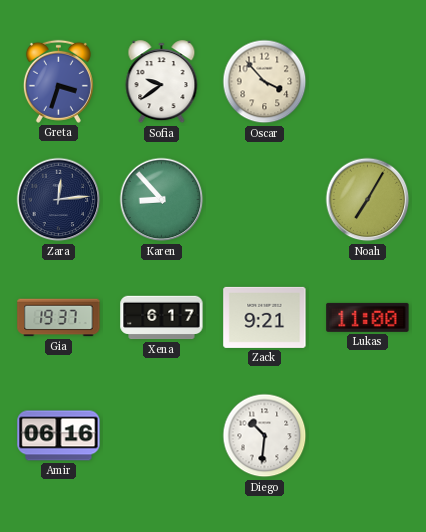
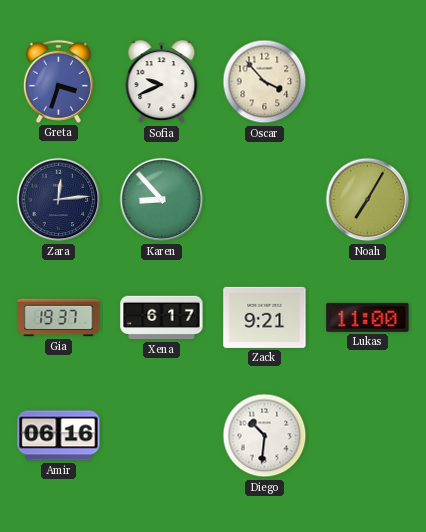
Sofia: 9:39 -> 9:41 (162, 82)
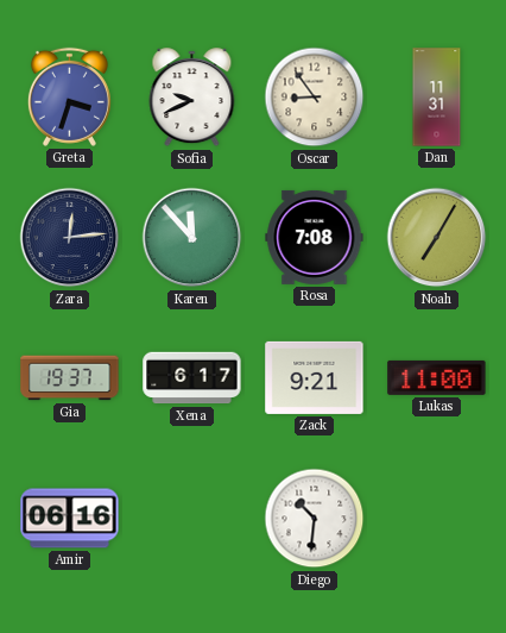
Oscar: 3:53 -> 8:54 (315, 98)
Dan: none -> 11:31 (437, 98)
Karen: 8:53 -> 11:53 (192, 238)
Rosa: none -> 7:08 (315, 237)
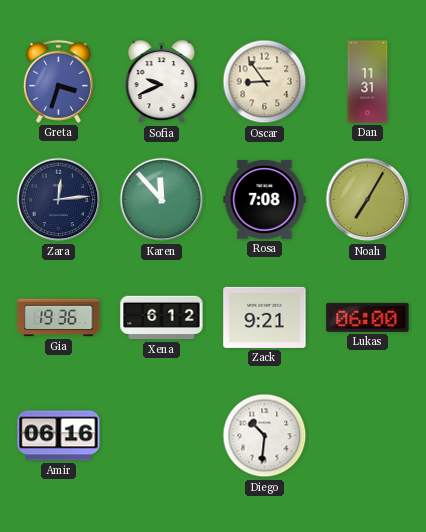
Gia: 19:37 -> 19:36 (59, 318)
Xena: 6:17 -> 6:12 (162, 318)
Lukas: 11:00 -> 06:00 (368, 317)
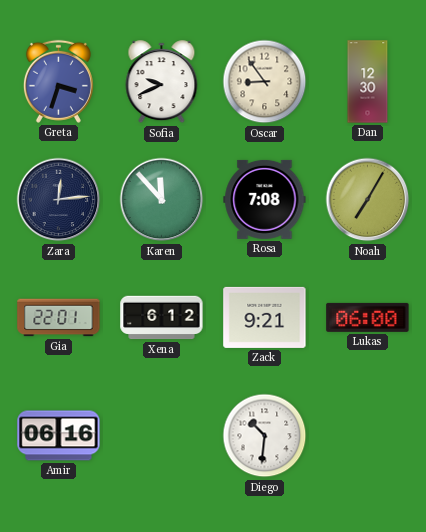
Dan: 11:31 -> 12:30 (368, 82)
Gia: 19:36 -> 22:01 (59, 318)
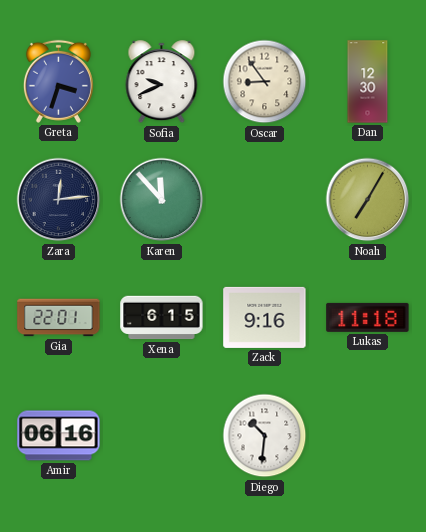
Rosa: 7:08 -> none (265, 199)
Xena: 6:12 -> 6:15 (162, 318)
Zack: 9:21 -> 9:16 (265, 317)
Lukas: 06:00 -> 11:18 (368, 317)
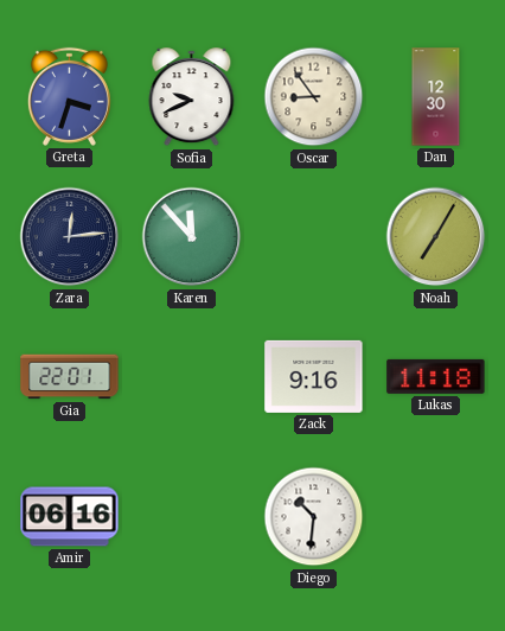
Xena: 6:15 -> none (162, 318)
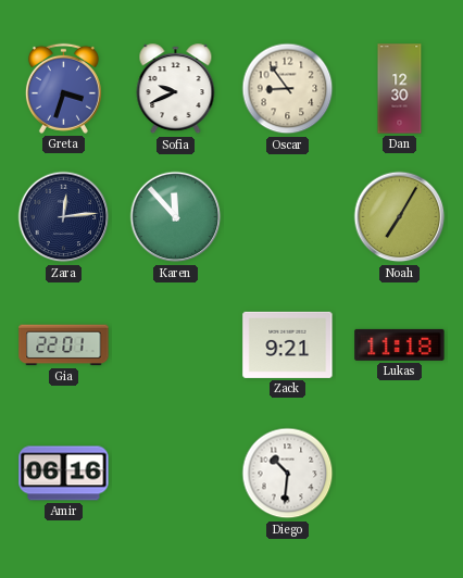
Zack: 9:16 -> 9:21 (288, 344)
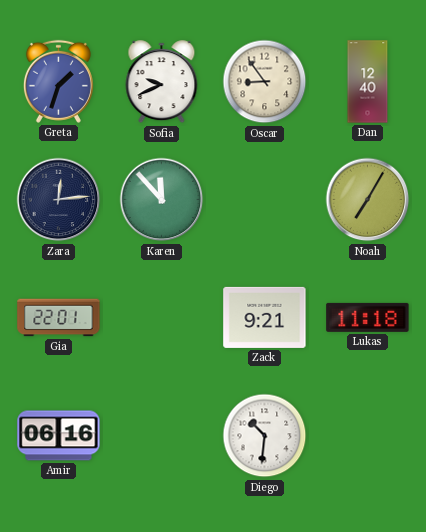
Greta: 3:33 -> 1:33 (58, 81)
Dan: 12:30 -> 12:40 (368, 82)
